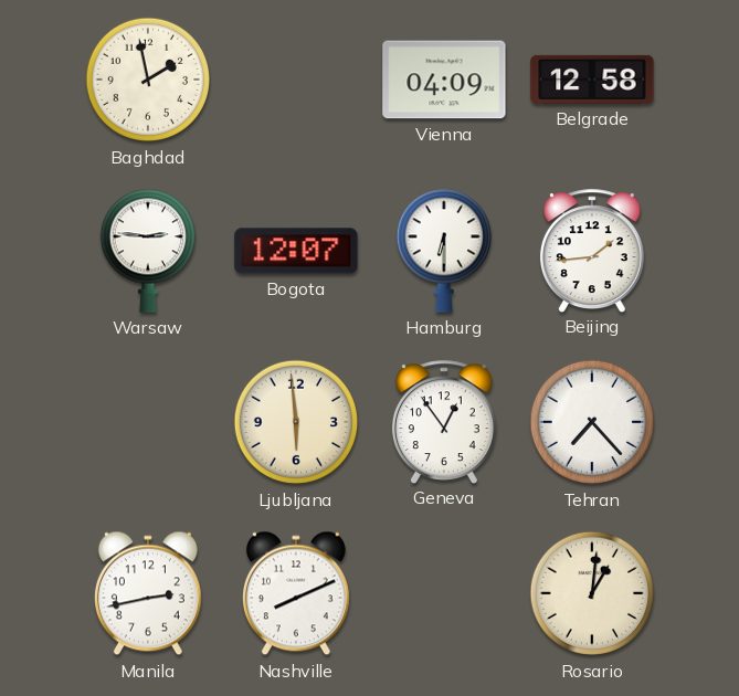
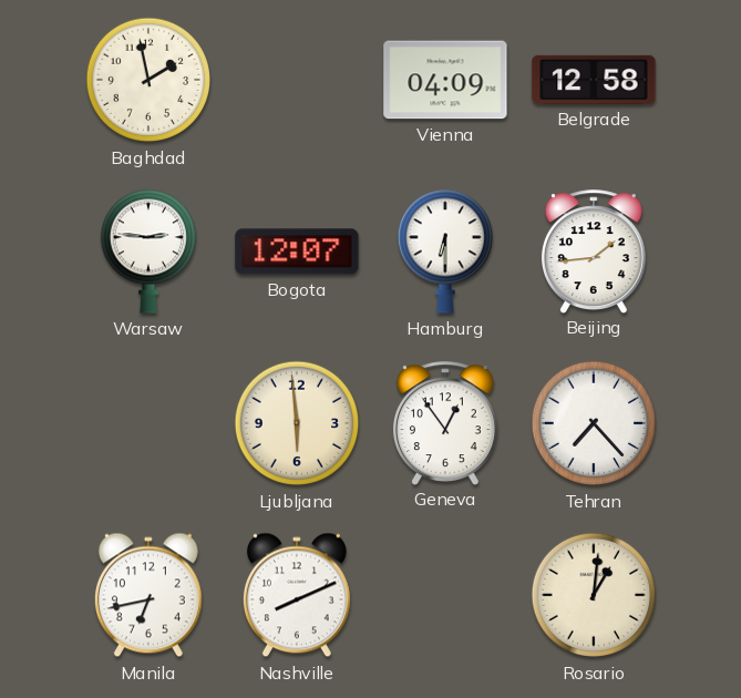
Manila: 2:43 -> 6:43 (148, 595)
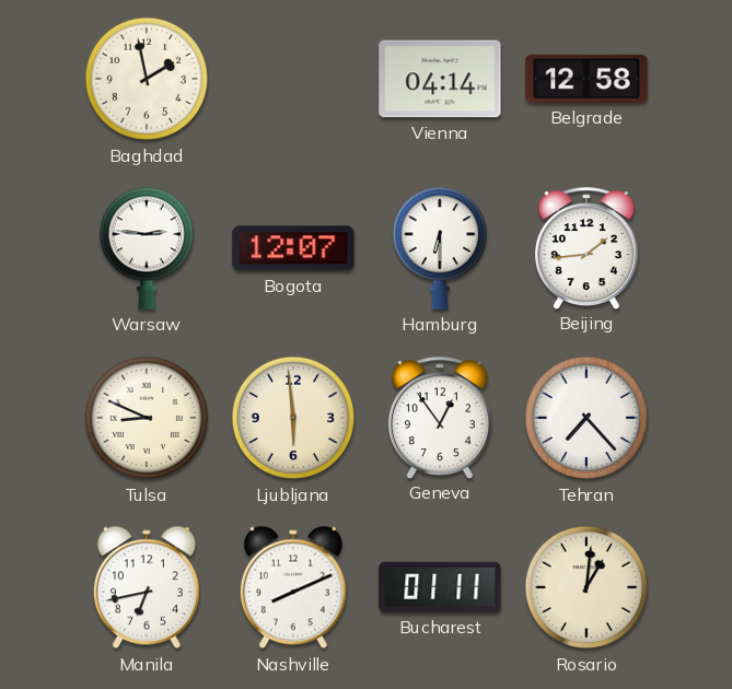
Vienna: 04:09 -> 04:14 (440, 79)
Tulsa: none -> 8:49 (147, 418)
Bucharest: none -> 01:11 (440, 587)
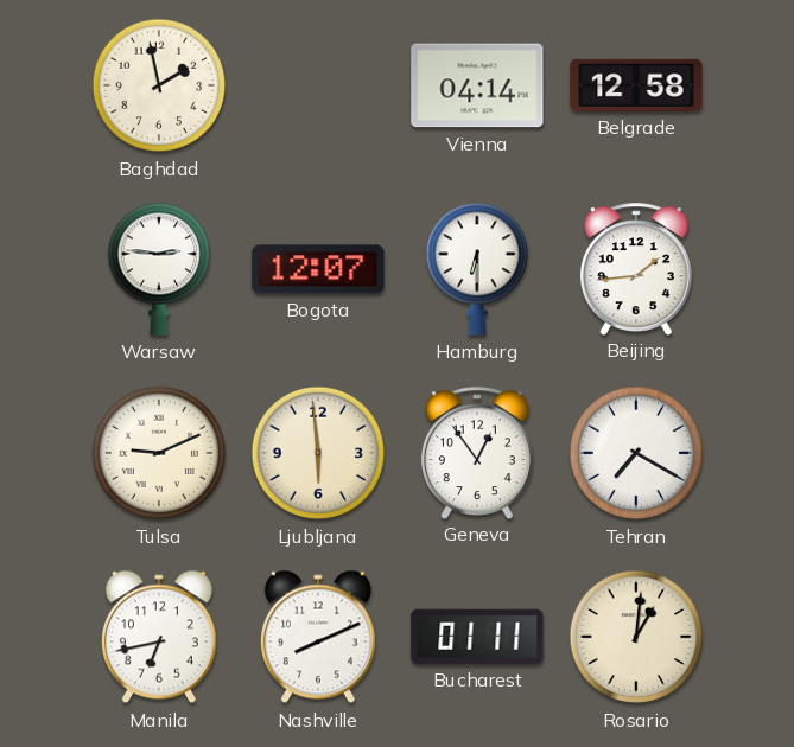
Tulsa: 8:49 -> 9:11 (159, 453)
Tehran: 7:23 -> 7:20 (636, 453)
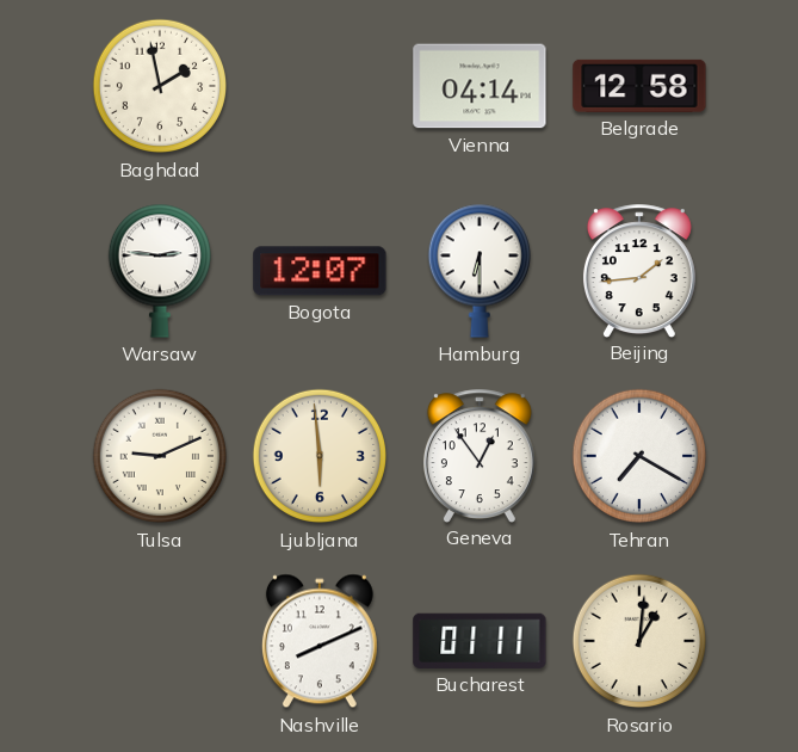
Manila: 6:43 -> none (159, 637)
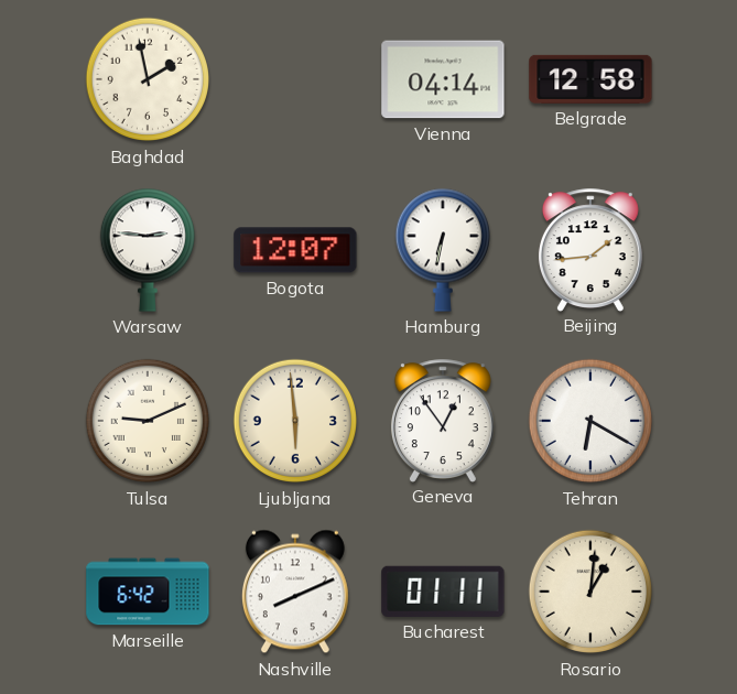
Hamburg: 6:30 -> 6:32 (442, 250)
Tehran: 7:20 -> 6:20 (590, 421)
Marseille: none -> 6:42 (148, 592)
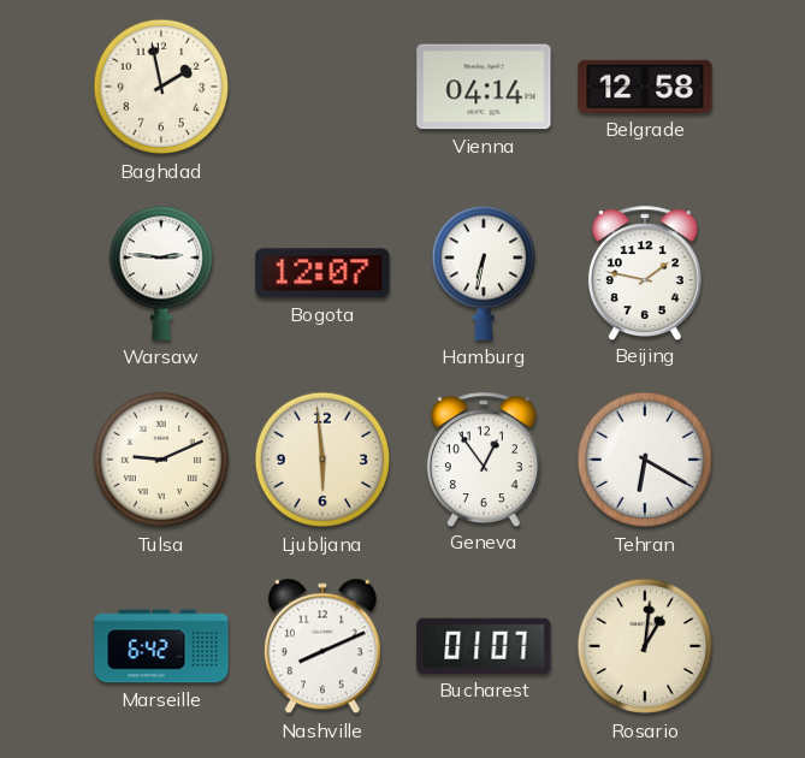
Beijing: 1:44 -> 1:47 (645, 273)
Bucharest: 01:11 -> 01:07 (484, 646)
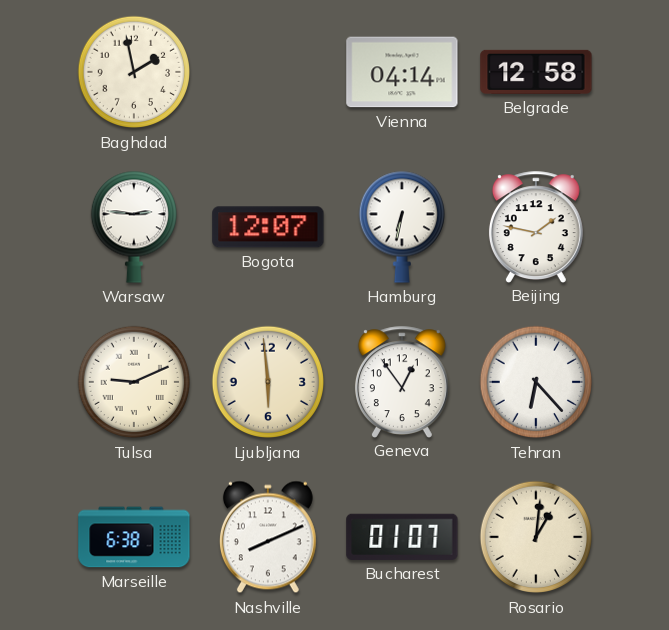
Tehran: 6:20 -> 6:23 (536, 382)
Marseille: 6:42 -> 6:38 (134, 537)
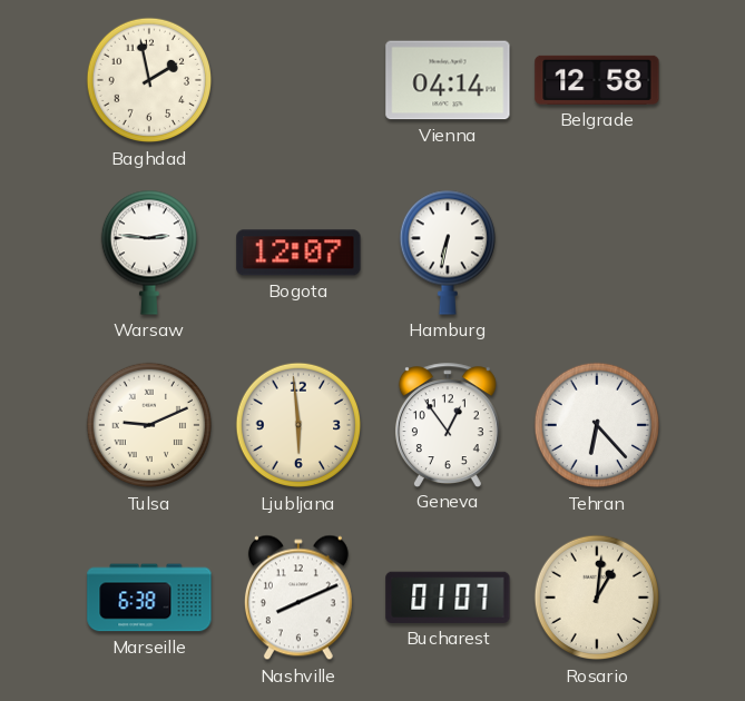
Beijing: 1:47 -> none (536, 227)
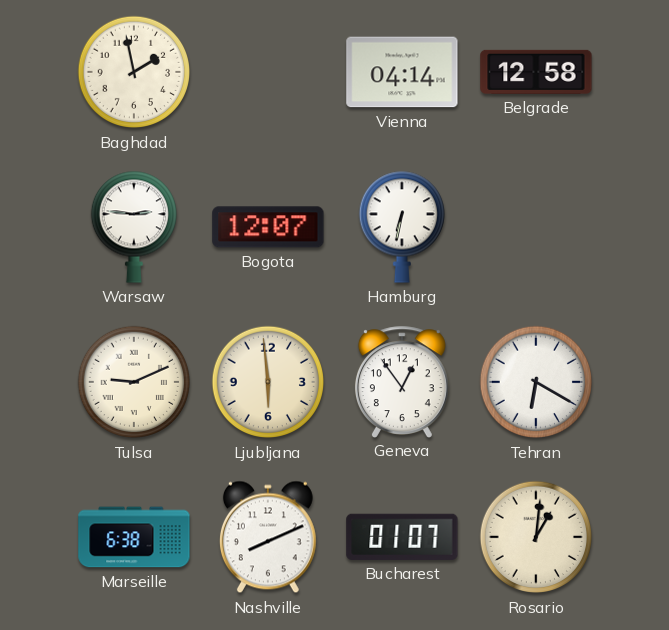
Tehran: 6:23 -> 6:20 (536, 382)
